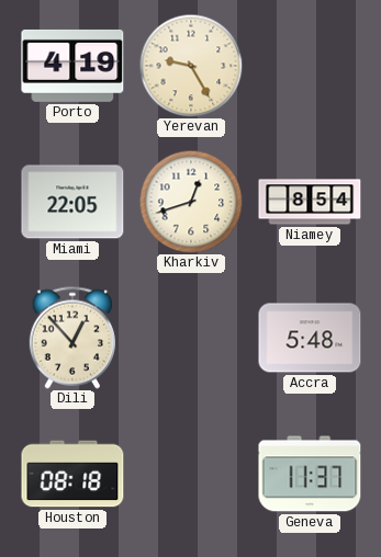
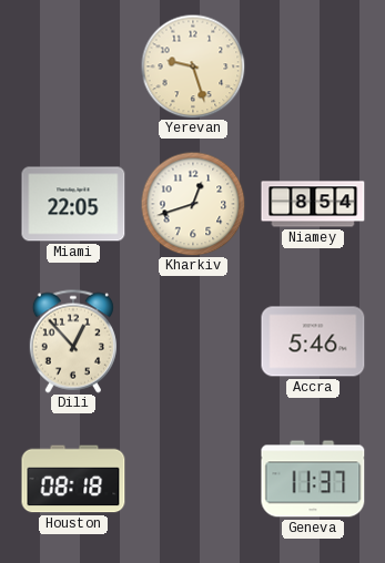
Porto: 4:19 -> none (72, 66)
Yerevan: 9:25 -> 9:27 (193, 66)
Accra: 5:48 -> 5:46 (313, 341)
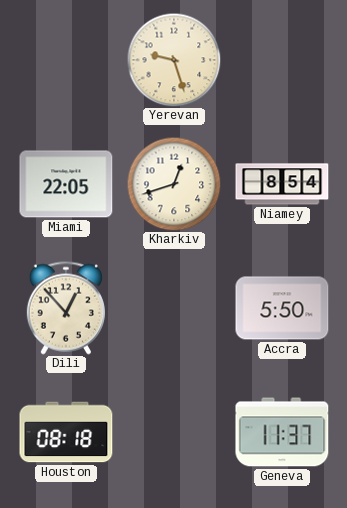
Accra: 5:46 -> 5:50 (282, 308)
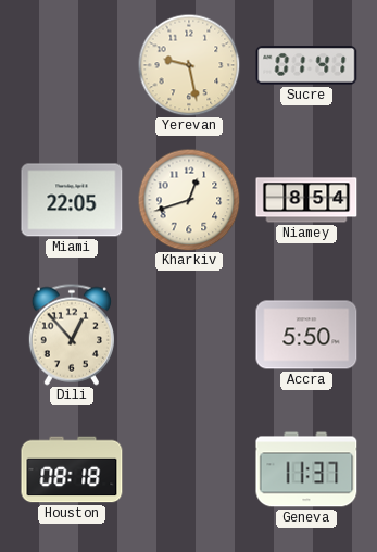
Yerevan: 9:27 -> 9:28 (189, 65)
Sucre: none -> 01:41 (306, 66)
